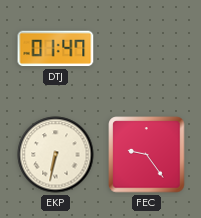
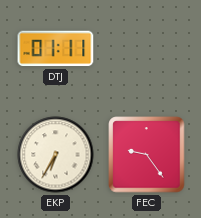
DTJ: 01:47 -> 01:11 (56, 49)
EKP: 6:32 -> 6:35 (56, 155)
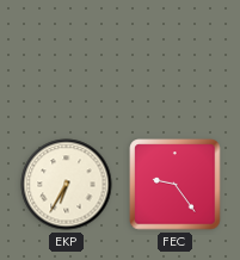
DTJ: 01:11 -> none (56, 49)
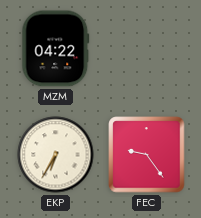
MZM: none -> 04:22 (56, 49)
